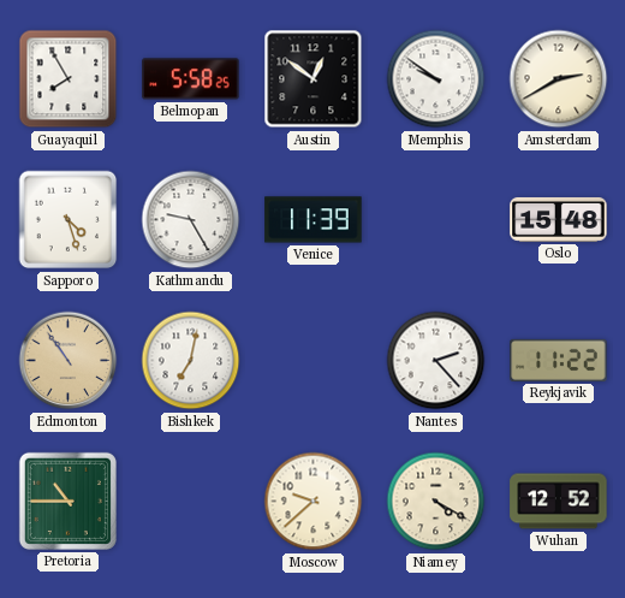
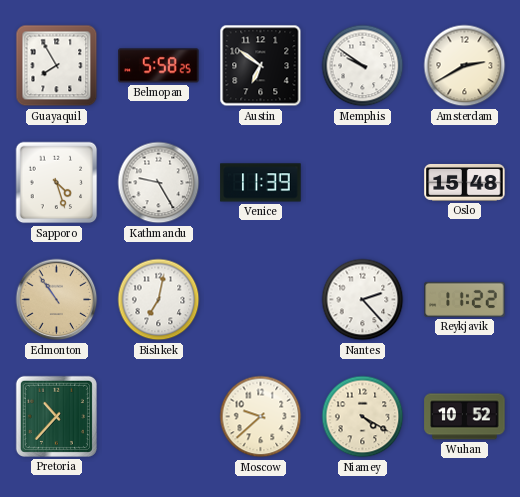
Austin: 12:51 -> 6:51 (261, 66)
Pretoria: 10:45 -> 10:37 (56, 416)
Wuhan: 12:52 -> 10:52 (465, 417)
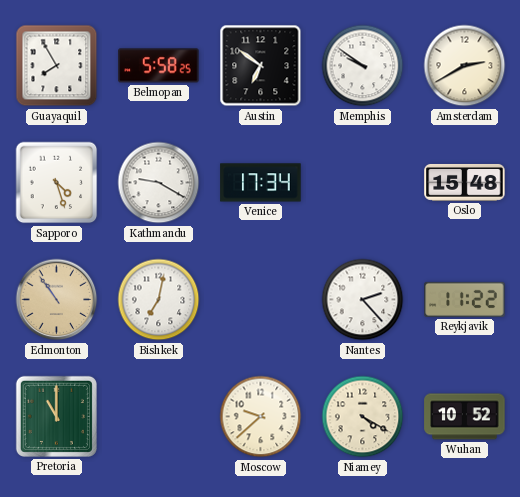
Kathmandu: 9:25 -> 9:20 (159, 183)
Venice: 11:39 -> 17:34 (261, 183)
Pretoria: 10:37 -> 11:00 (56, 416)
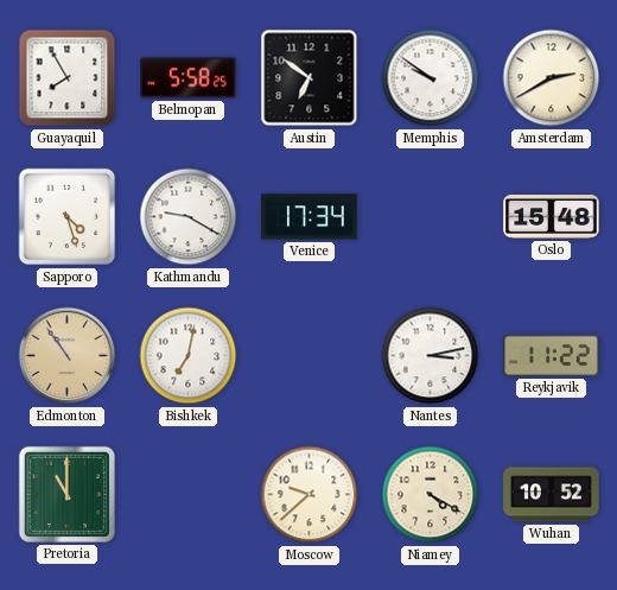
Nantes: 2:23 -> 3:13 (431, 356)
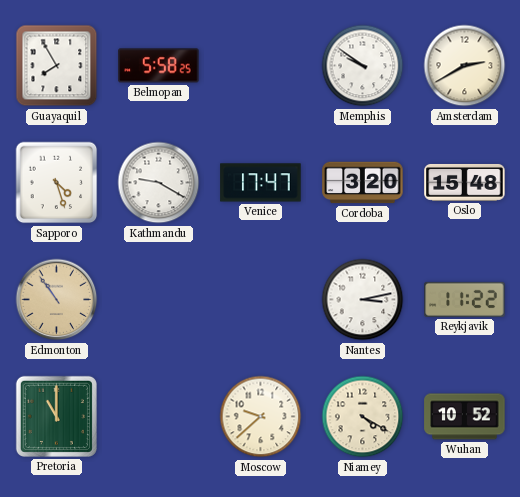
Austin: 6:51 -> none (310, 78)
Venice: 17:34 -> 17:47 (261, 183)
Cordoba: none -> 3:20 (363, 183)
Bishkek: 7:02 -> none (189, 356)
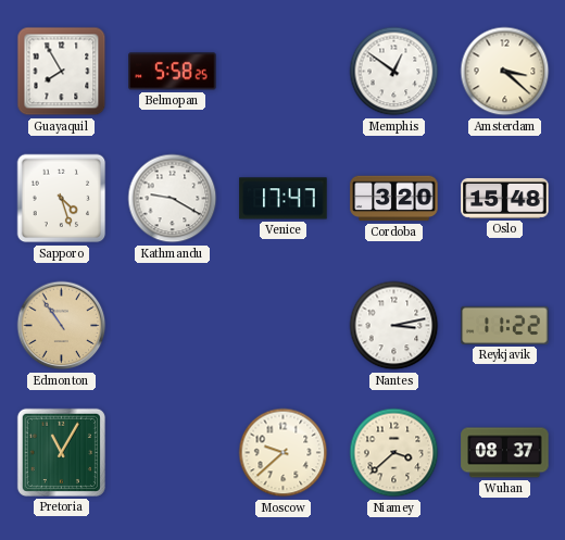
Memphis: 9:51 -> 12:51 (394, 72)
Amsterdam: 2:40 -> 3:22 (505, 72)
Pretoria: 11:00 -> 11:05 (61, 452)
Niamey: 4:20 -> 3:38 (394, 453)
Wuhan: 10:52 -> 08:37 (505, 453)
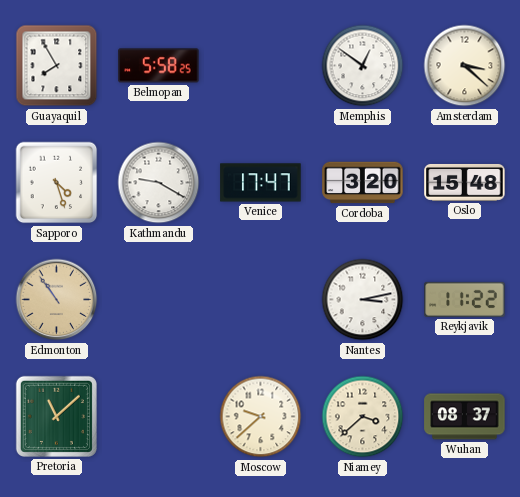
Pretoria: 11:05 -> 11:08 (56, 416)
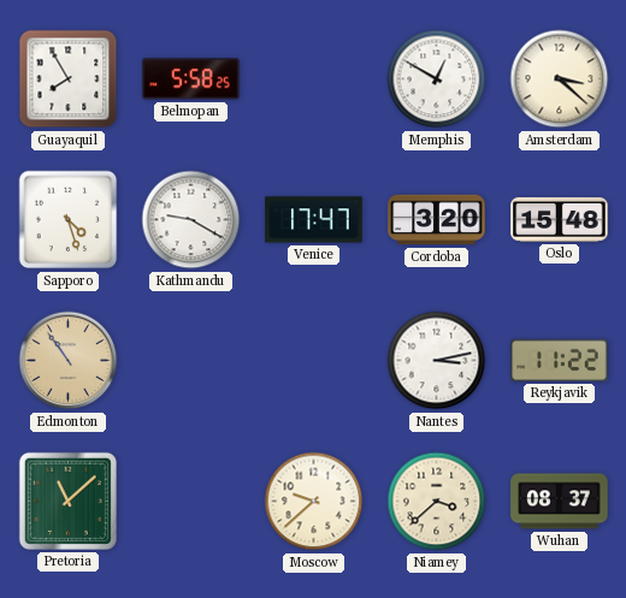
Memphis: 12:51 -> 12:50 (437, 79)
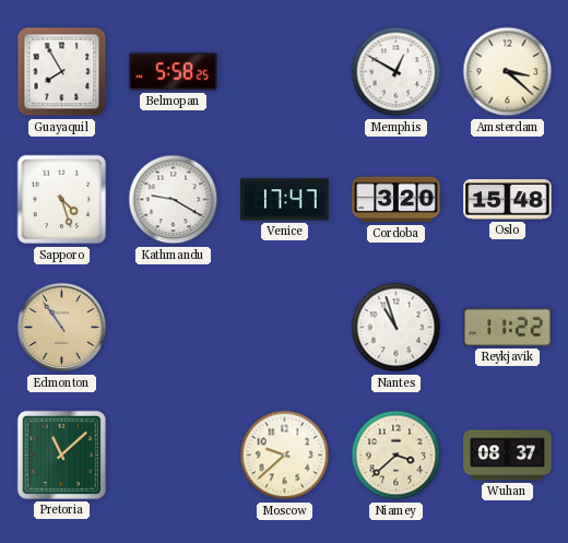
Nantes: 3:13 -> 10:57 (397, 328)
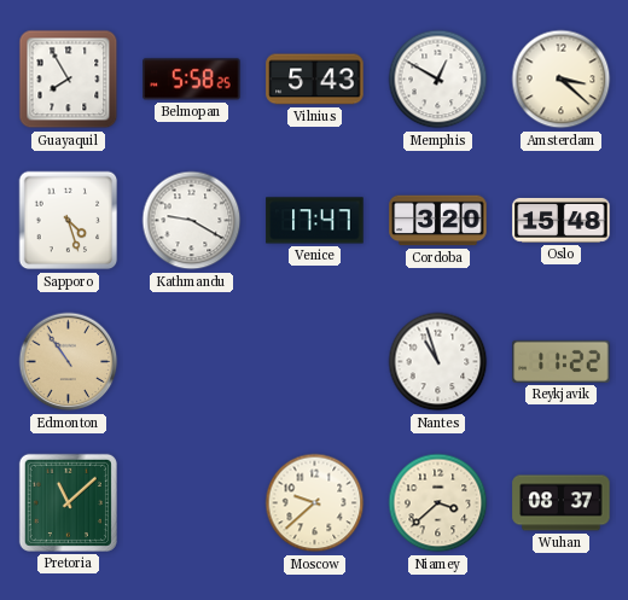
Vilnius: none -> 5:43 (315, 80)
